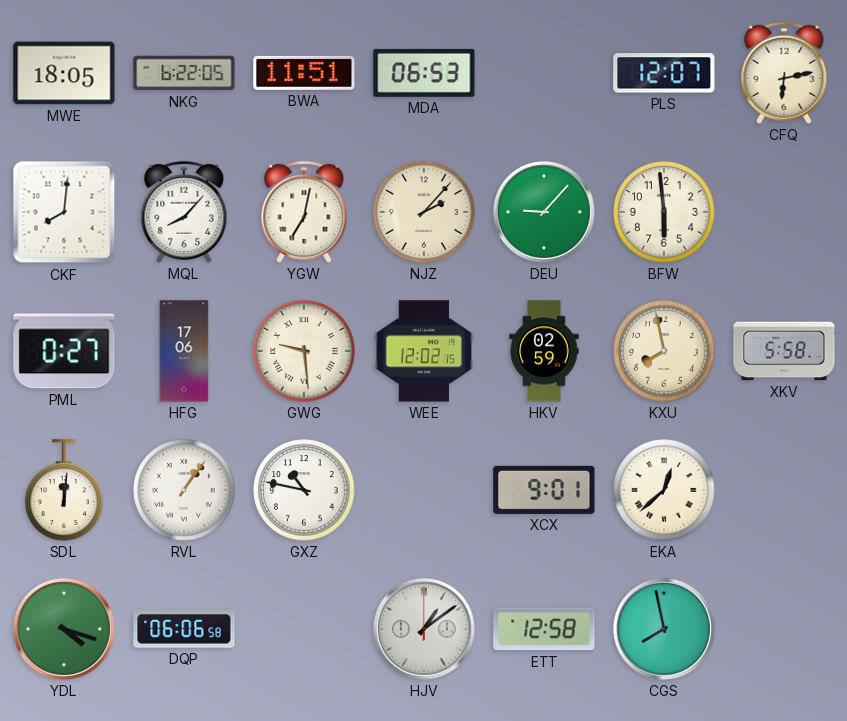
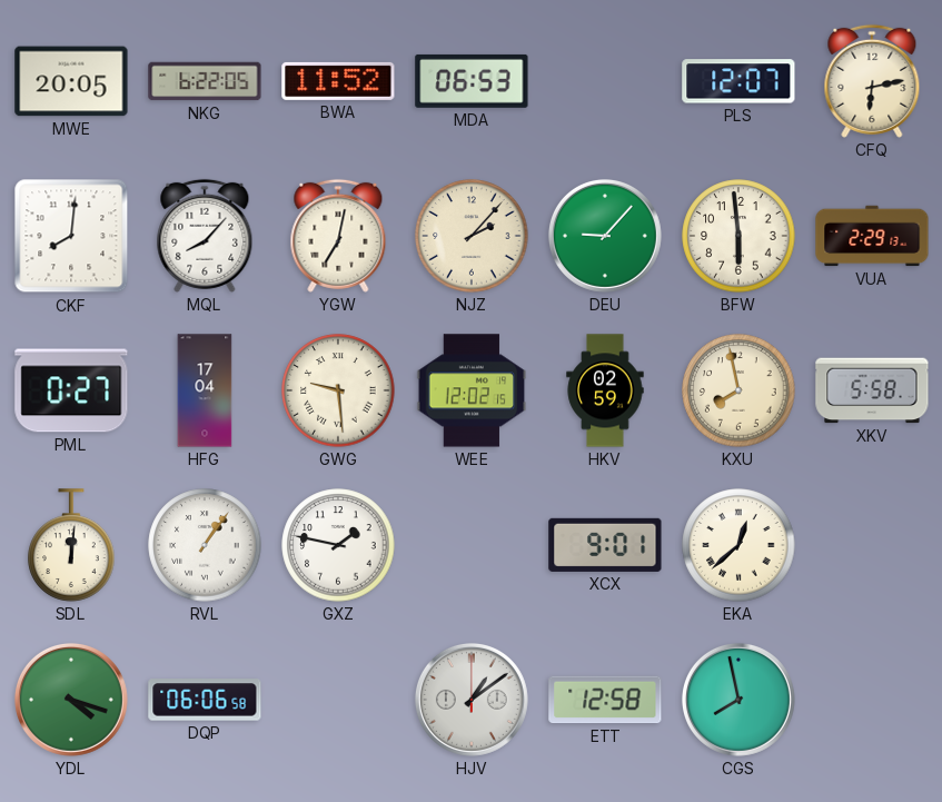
MWE: 18:05 -> 20:05 (71, 81)
BWA: 11:51 -> 11:52 (338, 81)
VUA: none -> 2:29 (872, 236)
HFG: 17:06 -> 17:04 (205, 390)
GXZ: 10:47 -> 1:47 (338, 545)
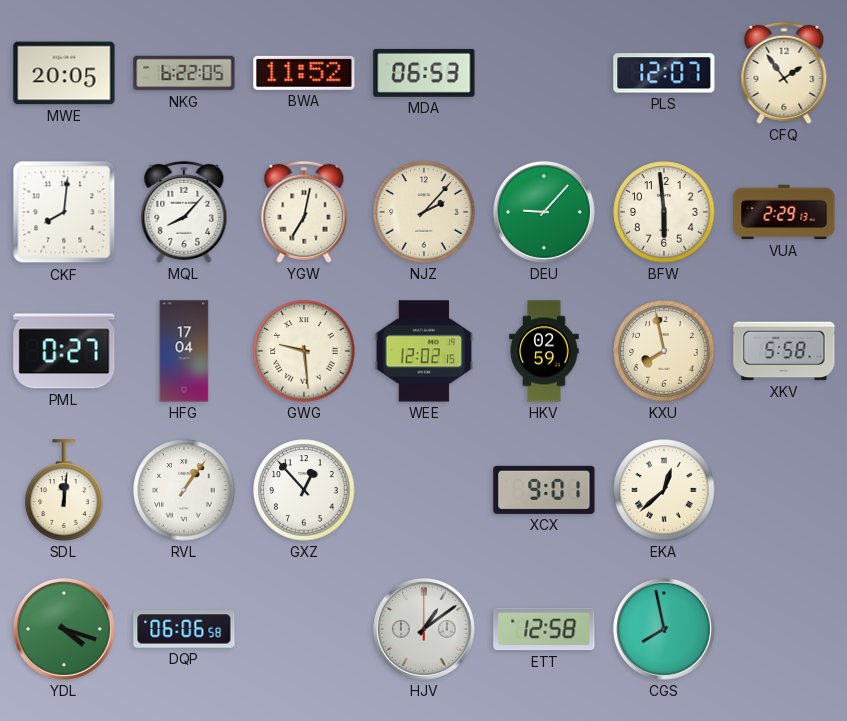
CFQ: 6:13 -> 1:54 (784, 73)
GXZ: 1:47 -> 12:53 (304, 490)
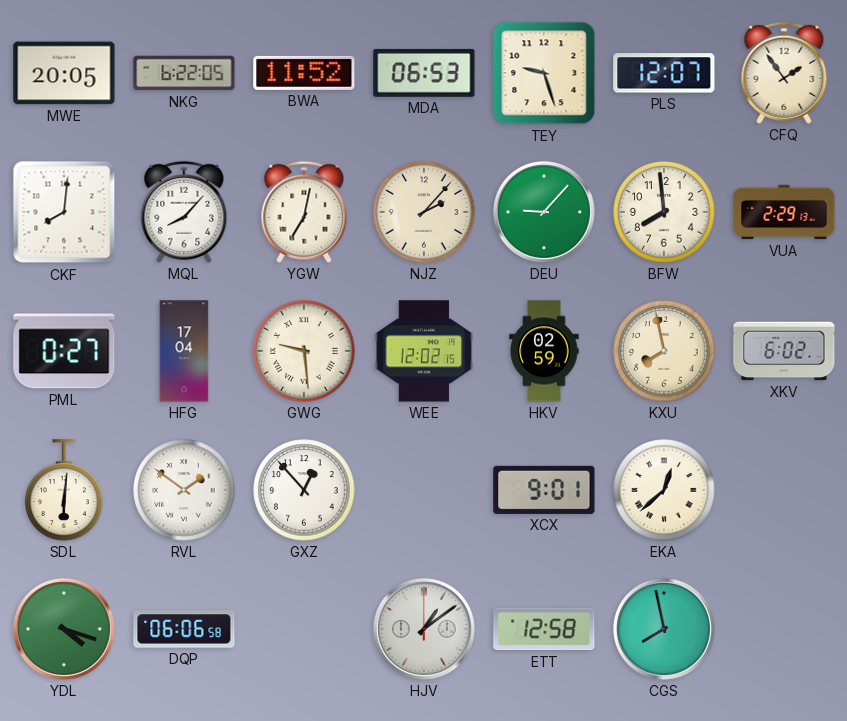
TEY: none -> 9:27 (544, 73)
BFW: 5:59 -> 7:59 (664, 212)
XKV: 5:58 -> 6:02 (784, 351)
SDL: 12:01 -> 6:01 (64, 490)
RVL: 1:06 -> 1:51 (184, 490)
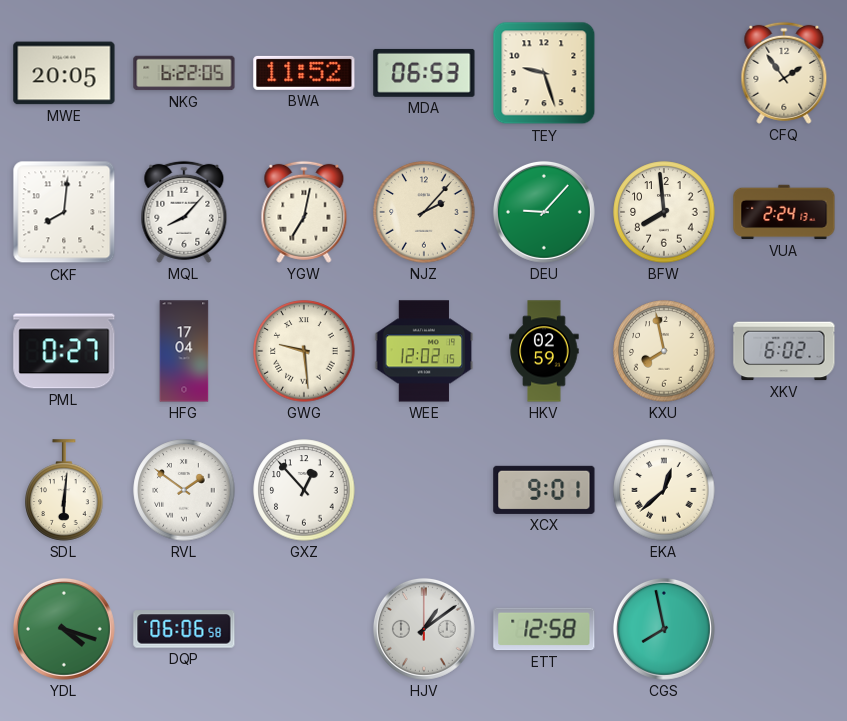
PLS: 12:07 -> none (664, 73)
VUA: 2:29 -> 2:24 (784, 212)
